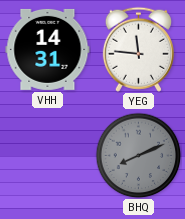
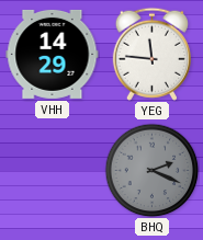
VHH: 14:31 -> 14:29 (53, 54)
BHQ: 8:11 -> 2:19 (151, 170)
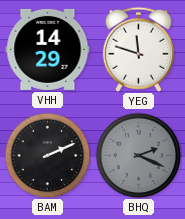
YEG: 11:46 -> 11:48 (138, 49)
BAM: none -> 2:11 (47, 155)
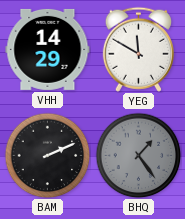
YEG: 11:48 -> 11:50 (138, 49)
BHQ: 2:19 -> 1:24 (138, 155)
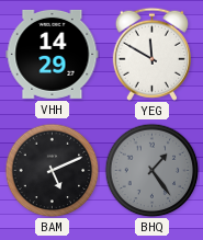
BAM: 2:11 -> 5:11 (52, 170)
